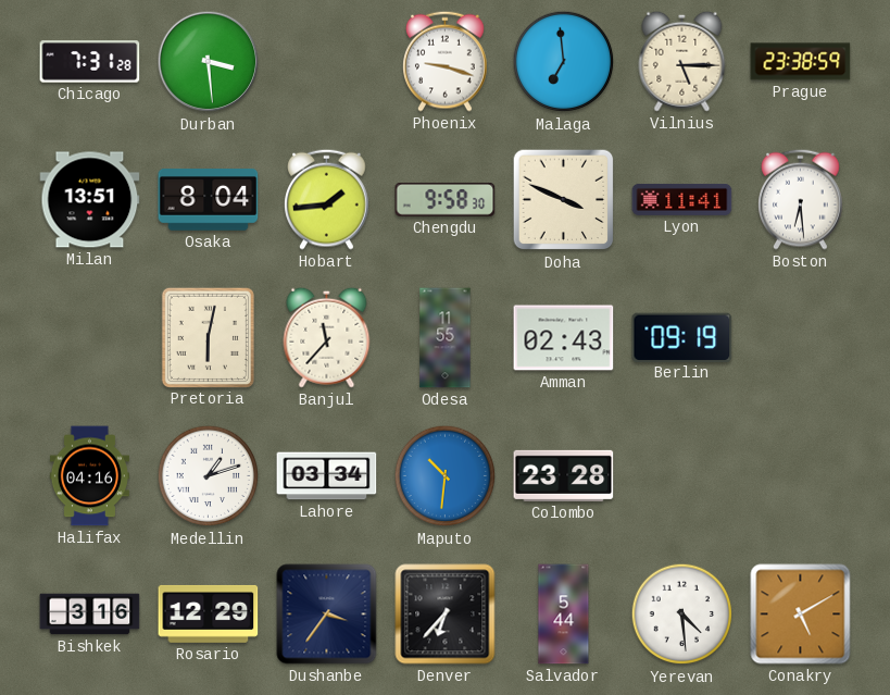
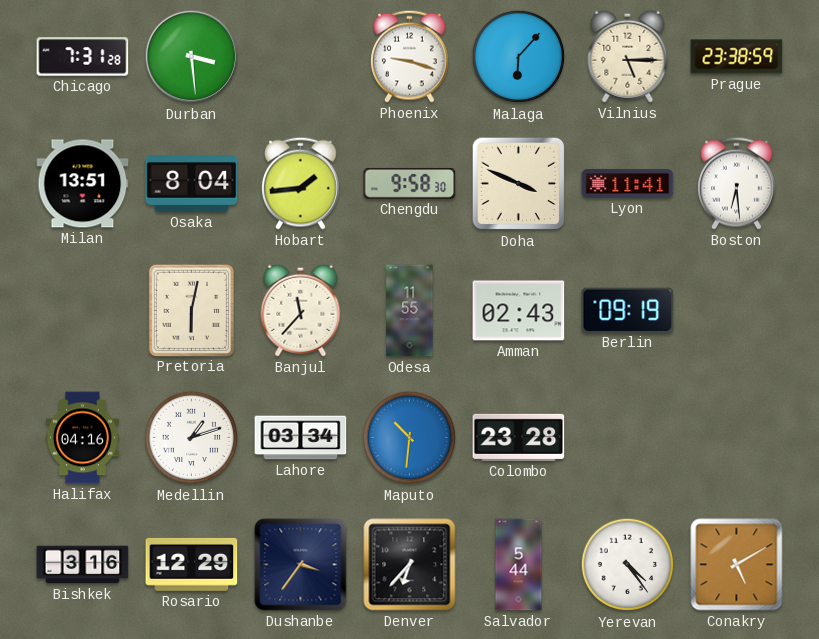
Malaga: 6:59 -> 6:07 (519, 57)
Yerevan: 4:29 -> 4:24 (628, 565)
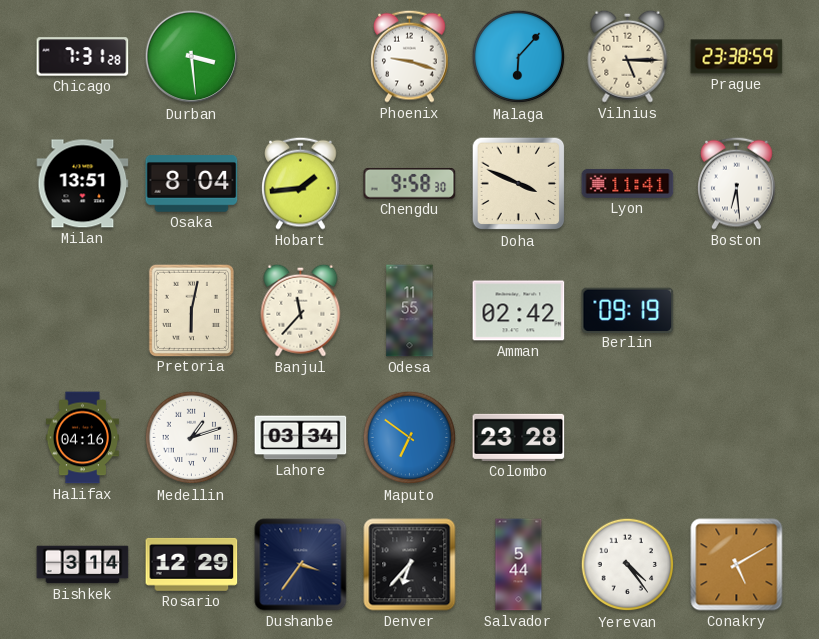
Amman: 02:43 -> 02:42 (519, 311)
Maputo: 10:31 -> 6:51 (410, 438)
Bishkek: 3:16 -> 3:14 (83, 565)
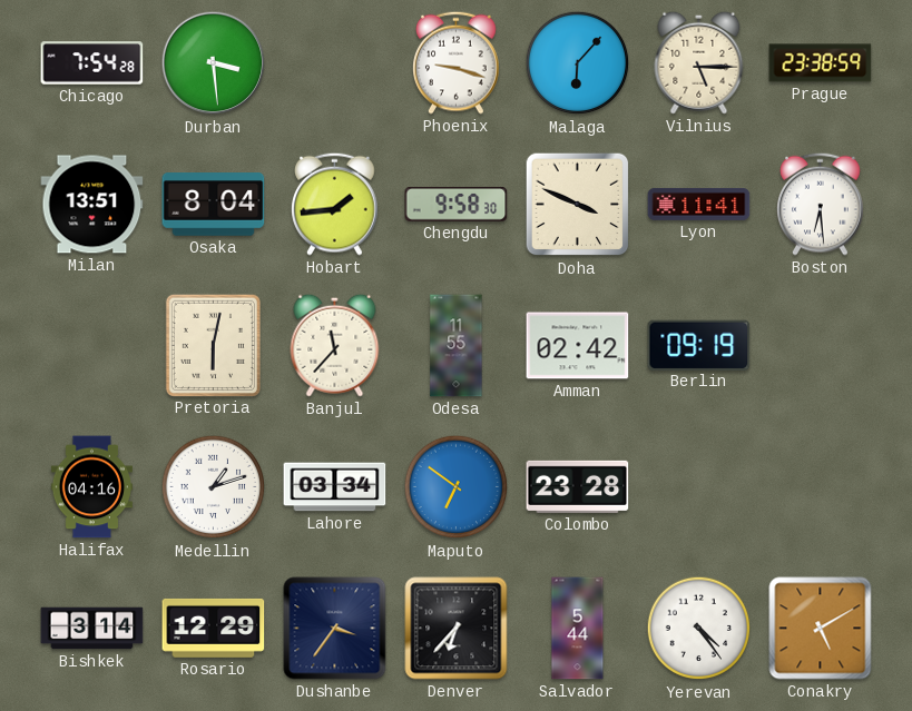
Chicago: 7:31 -> 7:54 (92, 63)
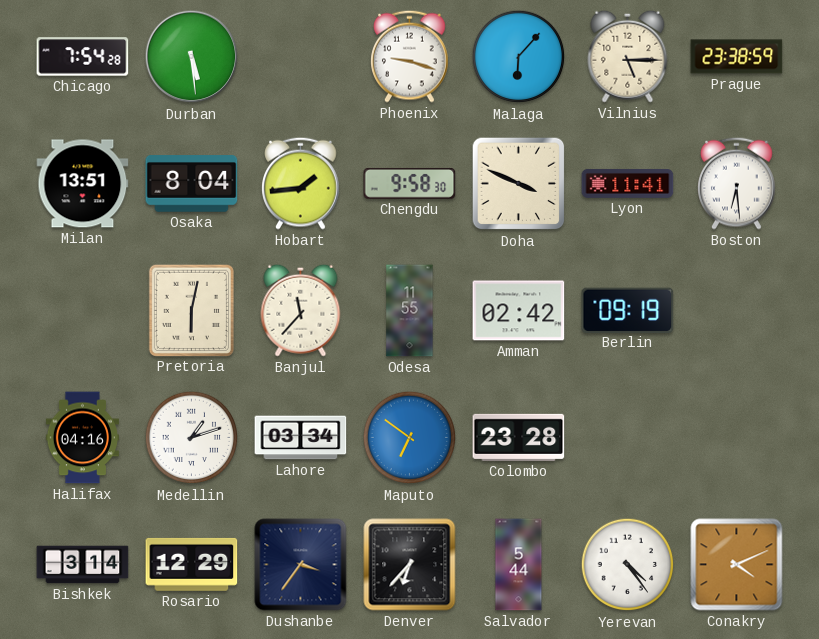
Durban: 3:29 -> 5:29 (192, 57)
Conakry: 5:10 -> 4:11 (737, 565)
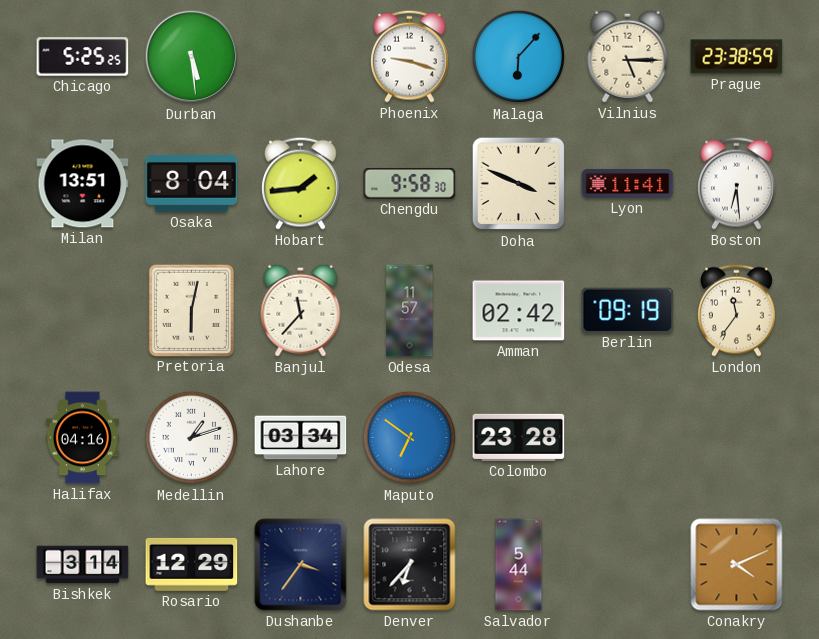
Chicago: 7:54 -> 5:25 (83, 57)
Odesa: 11:55 -> 11:57 (410, 311)
London: none -> 11:36 (737, 310)
Yerevan: 4:24 -> none (628, 565)
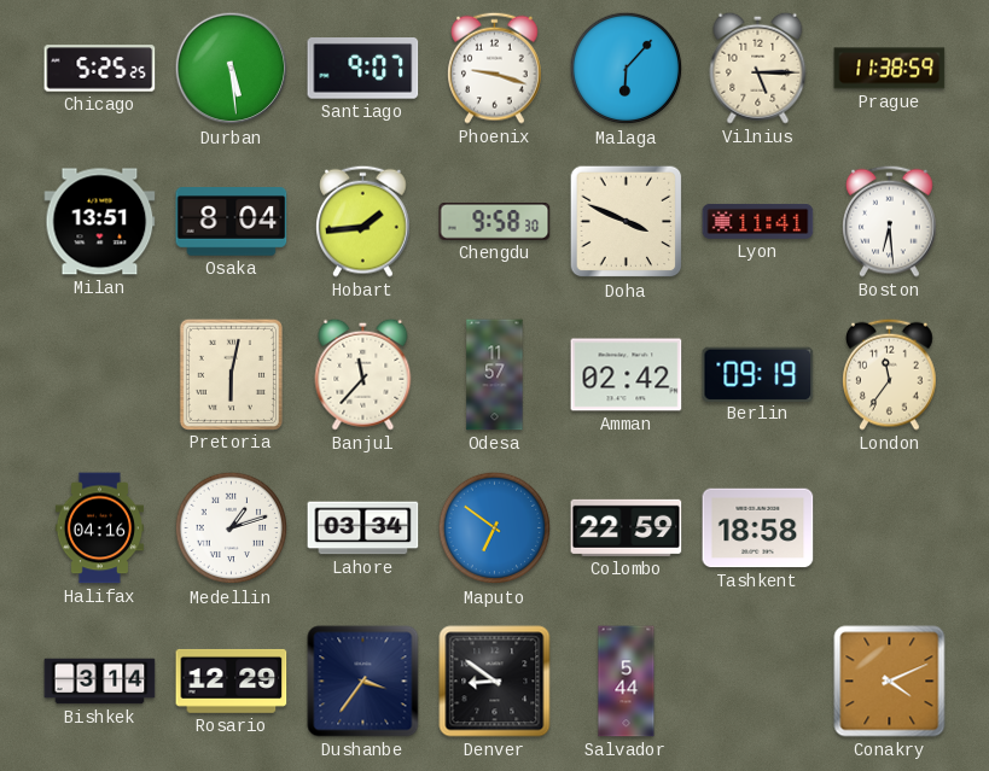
Santiago: none -> 9:07 (363, 69)
Prague: 23:38 -> 11:38 (890, 69)
Colombo: 23:28 -> 22:59 (627, 527)
Tashkent: none -> 18:58 (758, 528)
Denver: 6:37 -> 8:51 (495, 682)
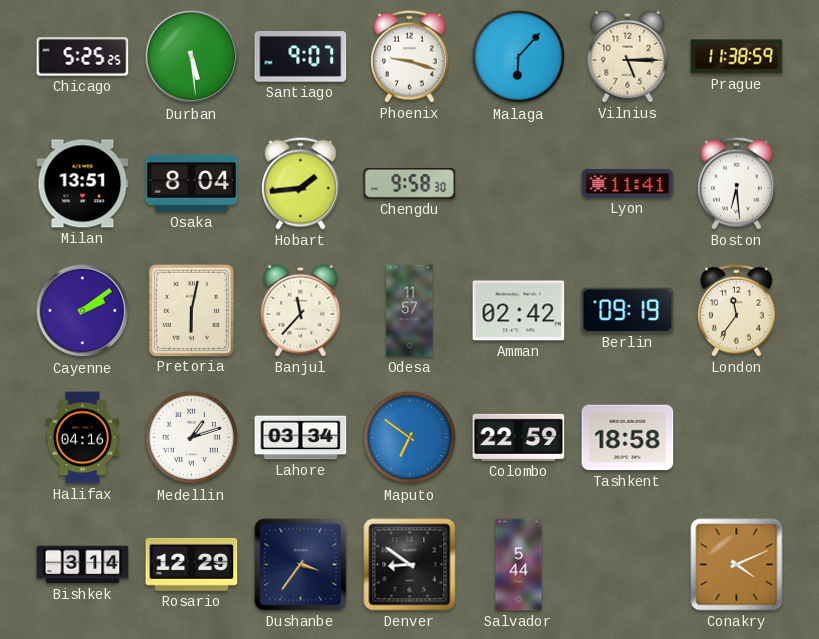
Doha: 3:49 -> none (627, 222)
Cayenne: none -> 2:09 (83, 311)
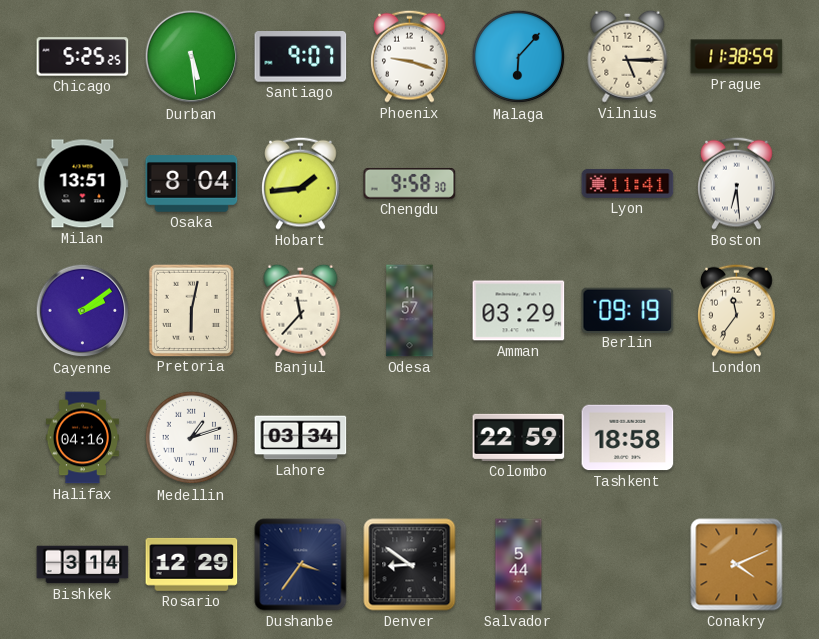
Amman: 02:42 -> 03:29 (519, 311)
Maputo: 6:51 -> none (410, 438)
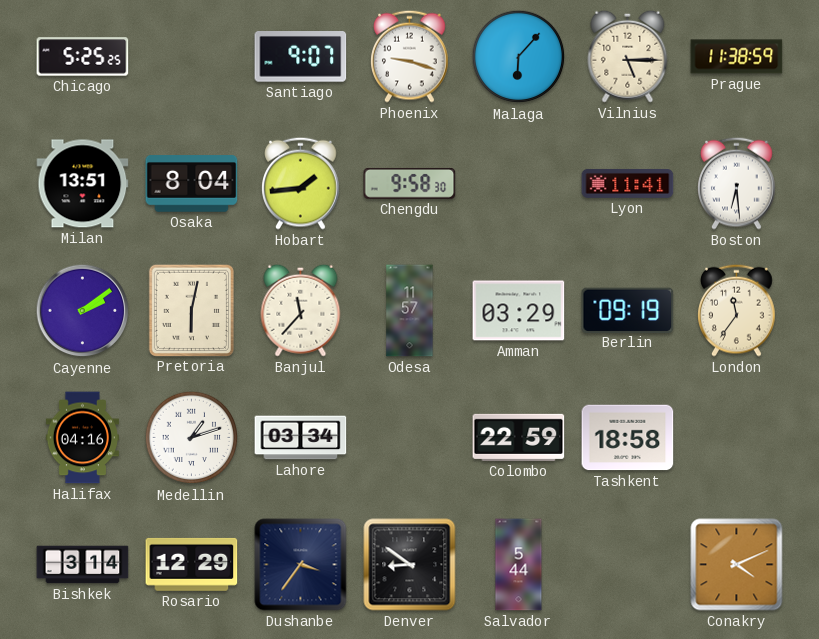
Durban: 5:29 -> none (192, 57)
